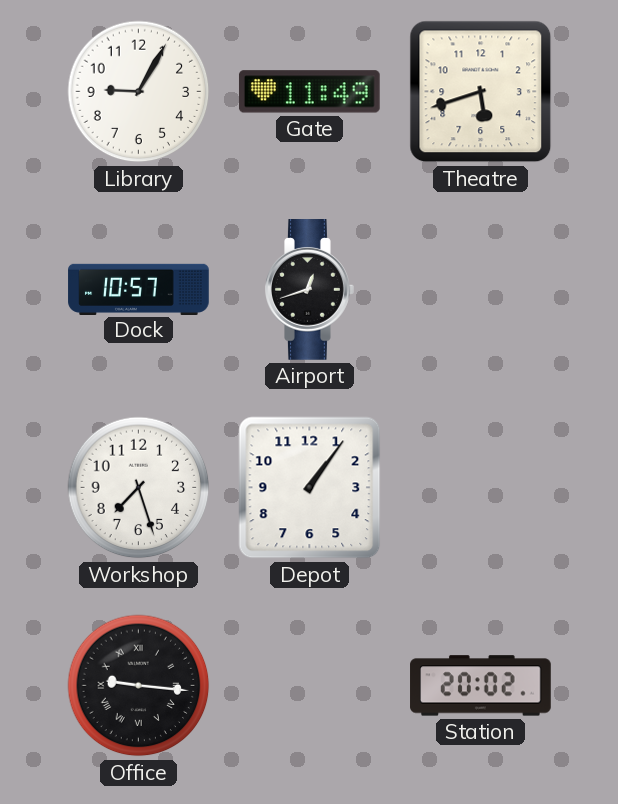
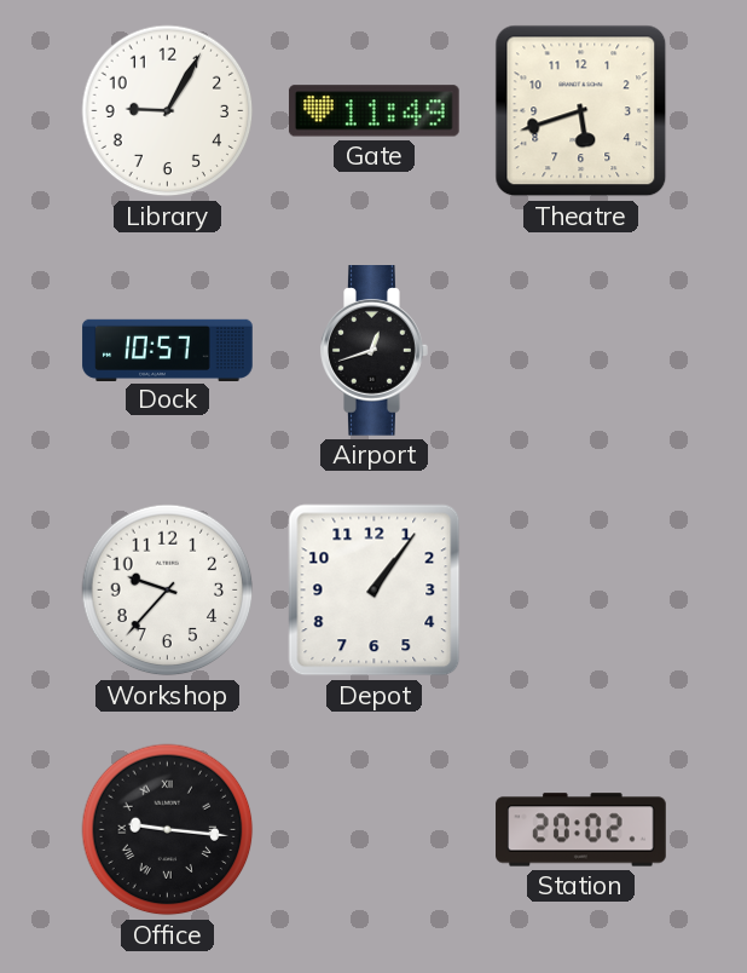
Workshop: 7:27 -> 9:37 (168, 591)
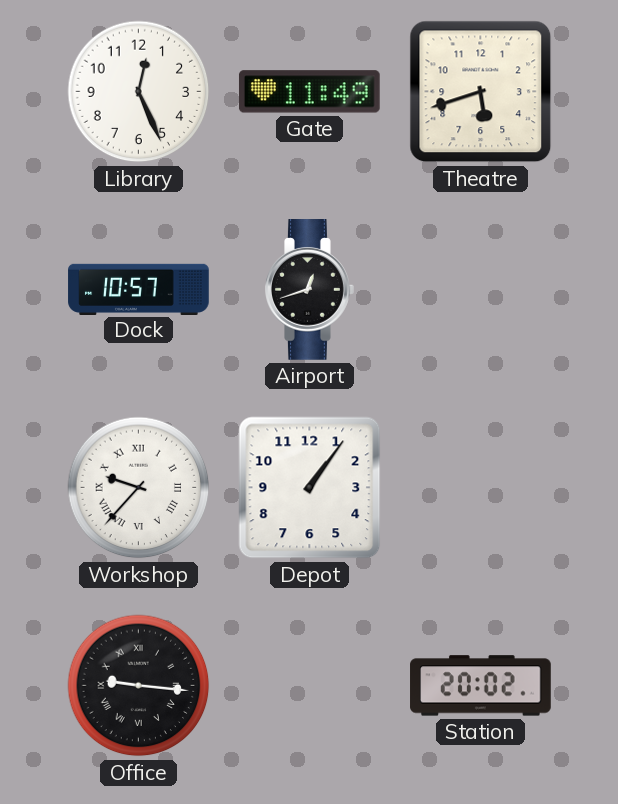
Library: 9:05 -> 12:26 (139, 92)
Workshop numerals: Arabic -> Roman (139, 488)
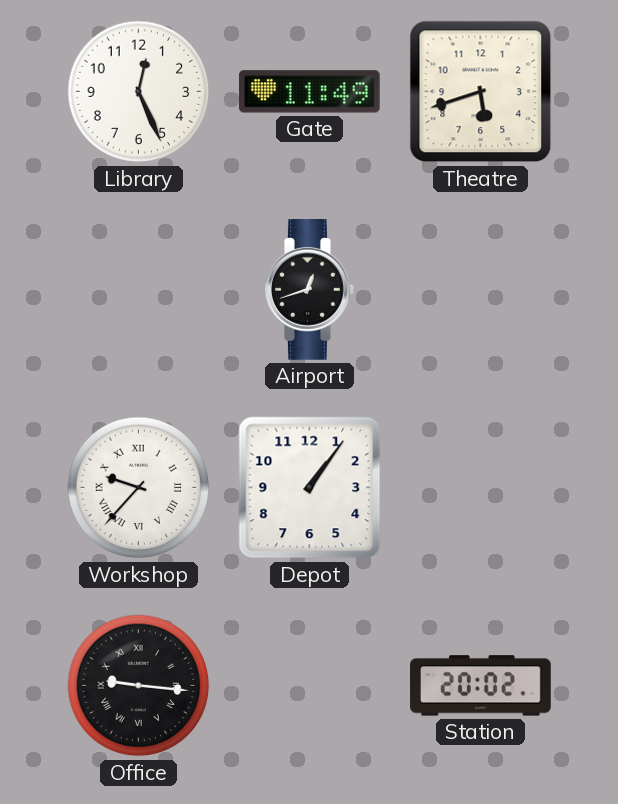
Dock: 10:57 -> none (139, 289)
